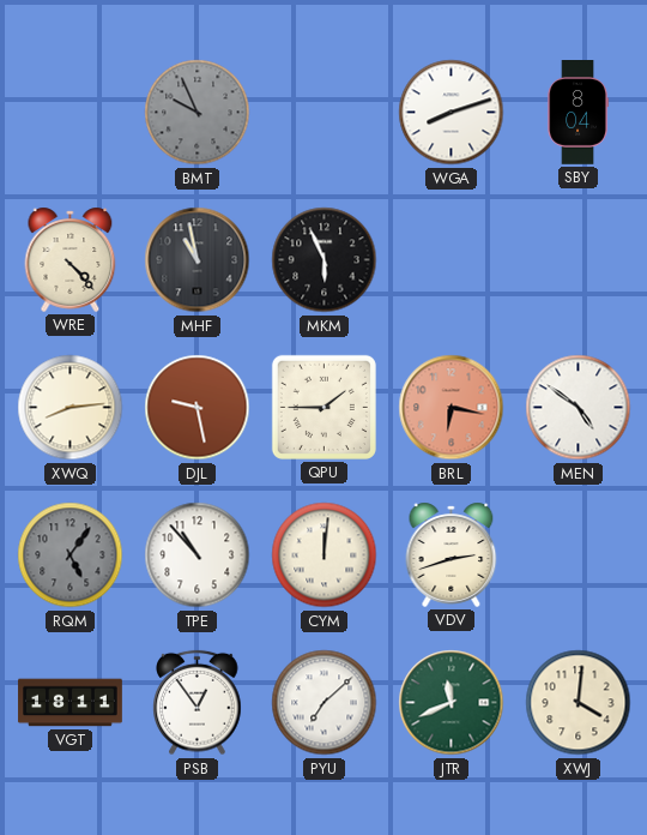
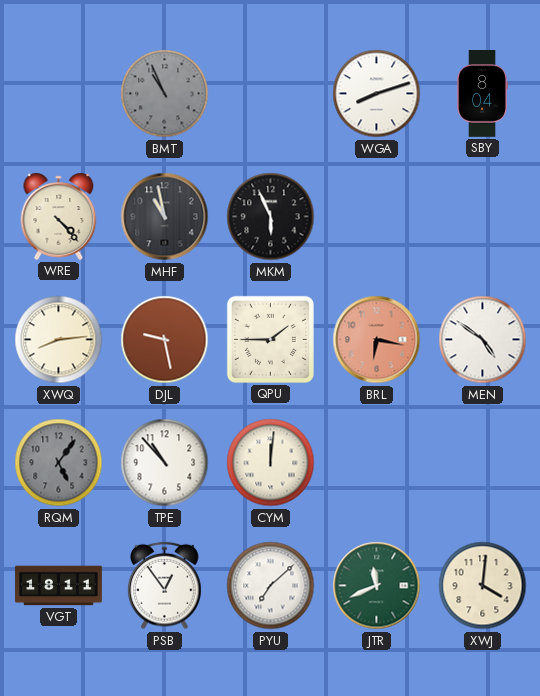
BMT: 9:56 -> 10:56 (165, 94)
VDV: 2:42 -> none (452, 554)
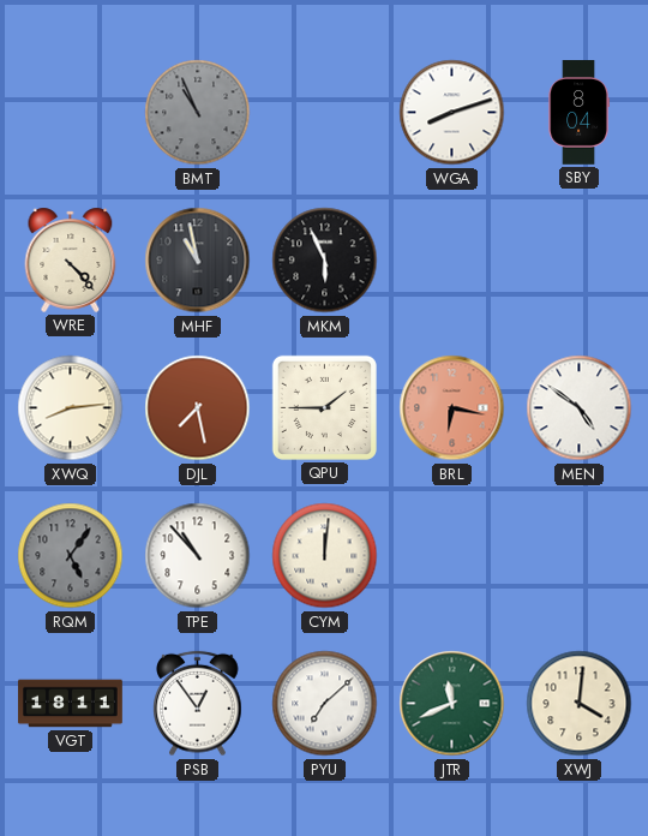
DJL: 9:28 -> 7:28 (198, 408)
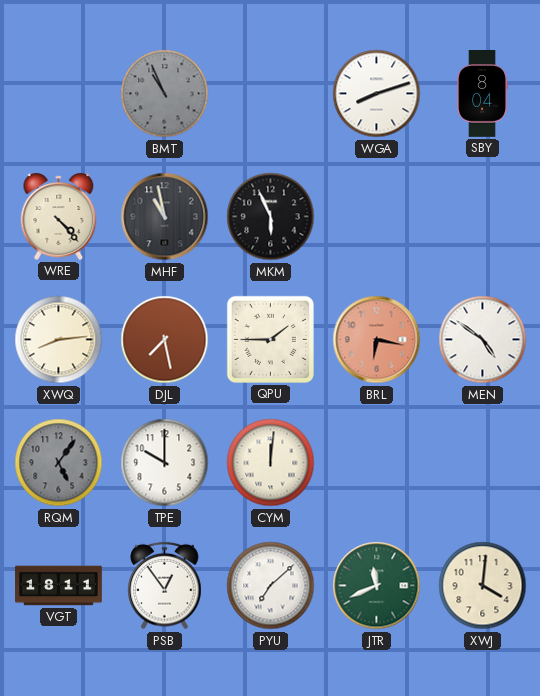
TPE: 10:53 -> 10:00 (165, 463)
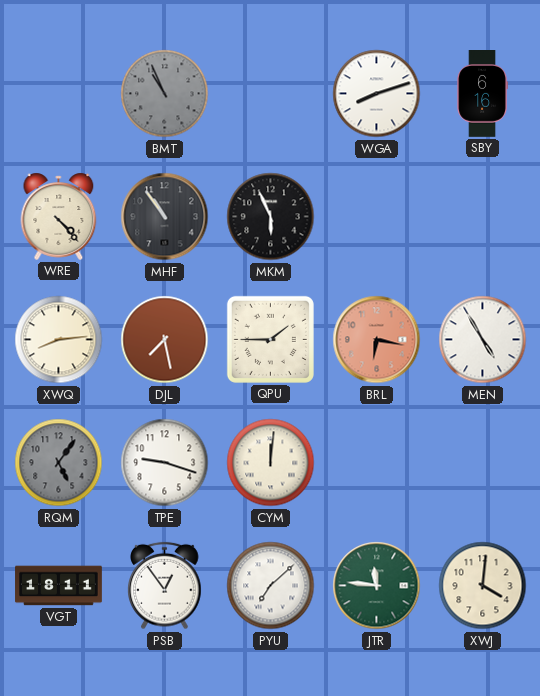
SBY: 8:04 -> 6:16 (482, 94)
MHF: 10:58 -> 10:54 (165, 217)
MEN: 4:51 -> 4:55 (483, 340)
TPE: 10:00 -> 9:18 (165, 463)
JTR: 11:41 -> 11:46 (377, 586)
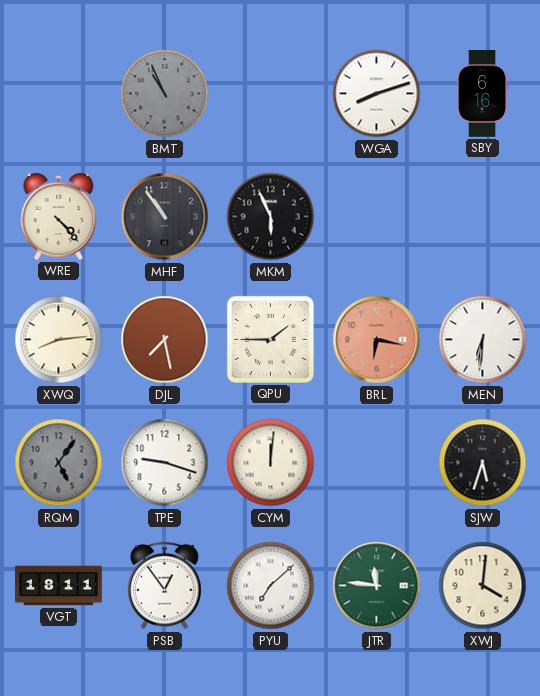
MEN: 4:55 -> 6:31 (483, 340)
SJW: none -> 5:33 (483, 463)
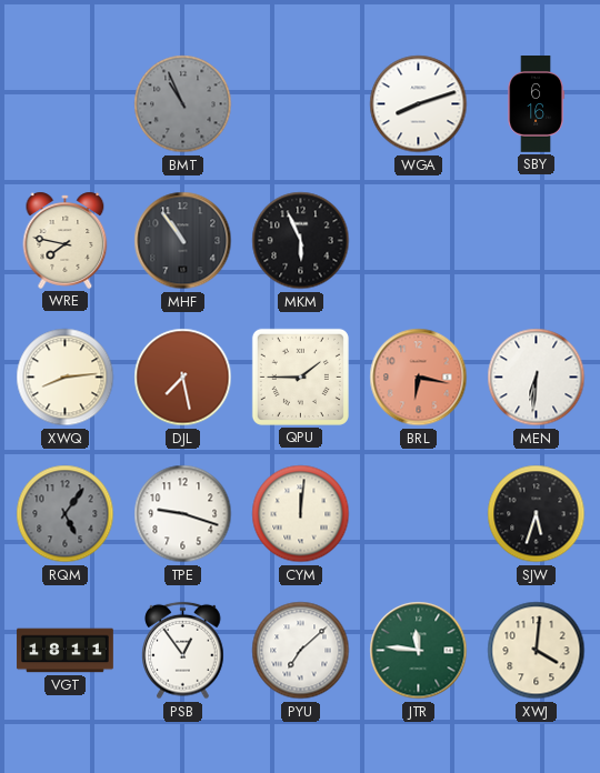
WRE: 4:23 -> 7:47 (66, 240)
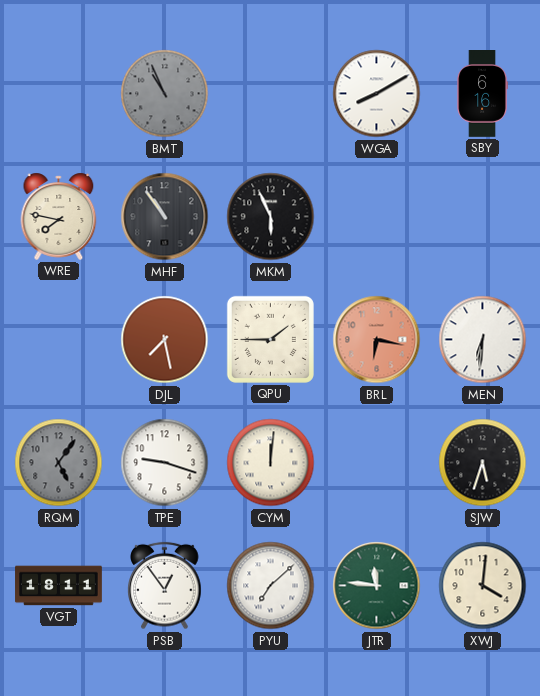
WGA: 8:12 -> 8:10 (377, 94)
XWQ: 8:14 -> none (66, 378)
